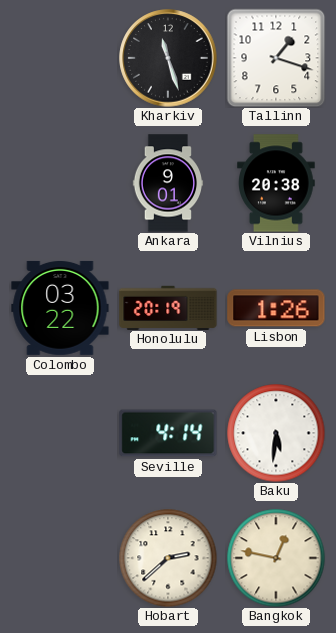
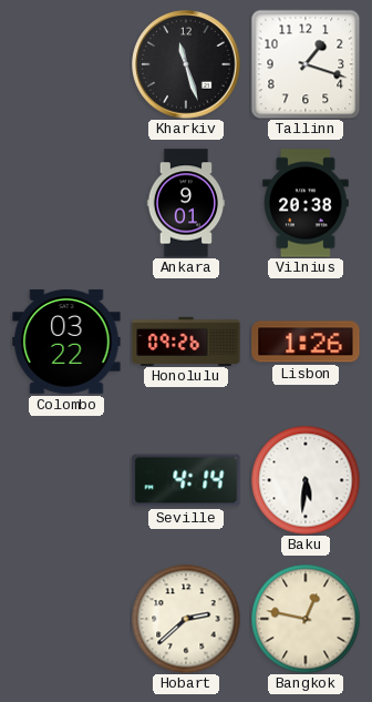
Honolulu: 20:19 -> 09:26 (186, 340)
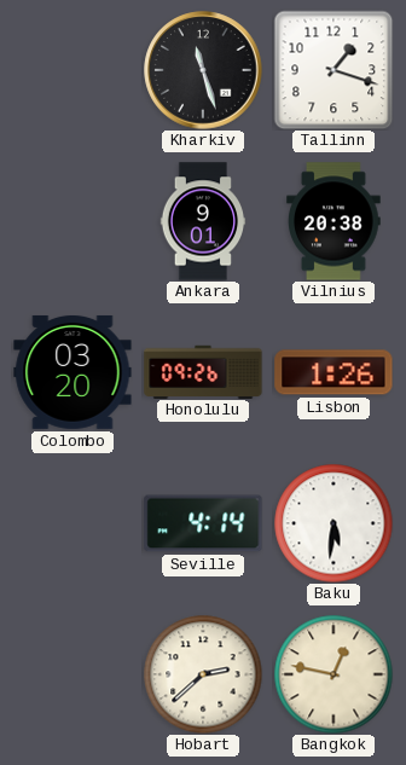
Colombo: 03:22 -> 03:20 (72, 372)
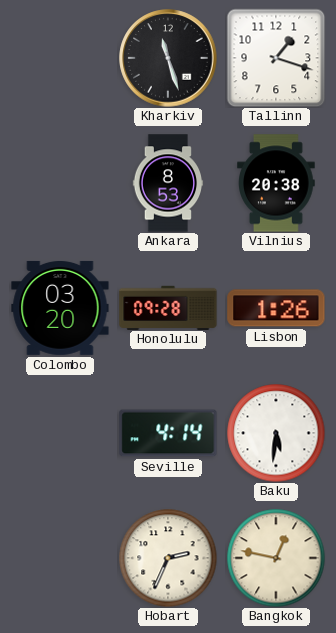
Ankara: 9:01 -> 8:53 (168, 183)
Honolulu: 09:26 -> 09:28 (168, 307)
Hobart: 2:38 -> 2:34 (168, 558)
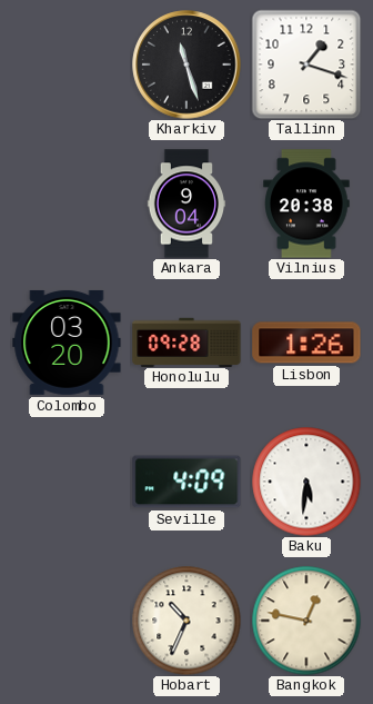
Ankara: 8:53 -> 9:04 (186, 204)
Seville: 4:14 -> 4:09 (186, 482)
Hobart: 2:34 -> 10:34 (186, 621)
